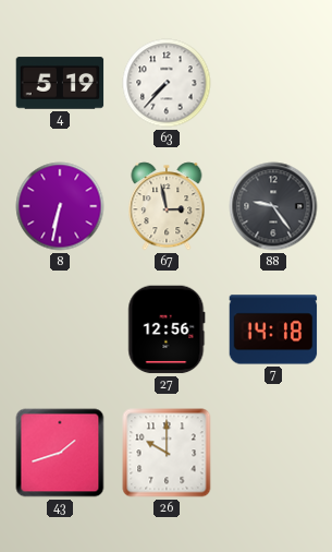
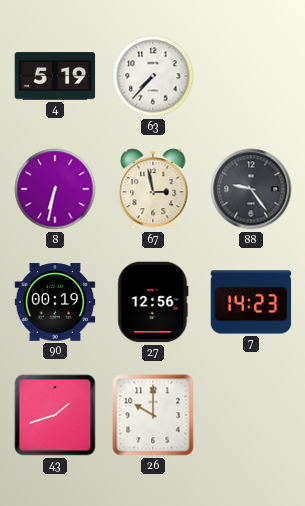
90: none -> 00:19 (55, 302)
7: 14:18 -> 14:23 (251, 302)
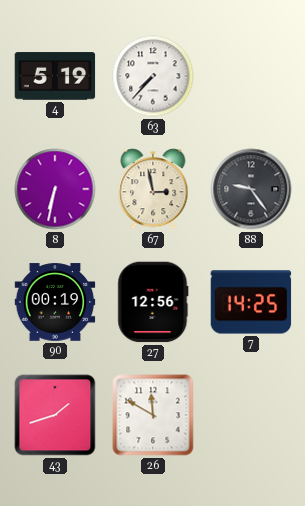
7: 14:23 -> 14:25 (251, 302)
26: 10:00 -> 11:50 (153, 415)
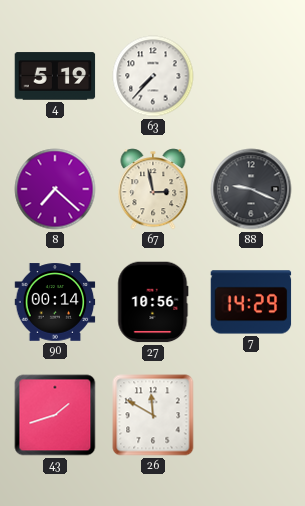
8: 6:32 -> 7:22 (55, 189)
88: 9:24 -> 9:19 (251, 189)
90: 00:19 -> 00:14 (55, 302)
27: 12:56 -> 10:56 (153, 302)
7: 14:25 -> 14:29 (251, 302)
